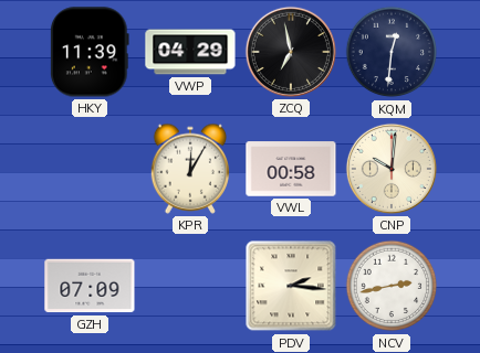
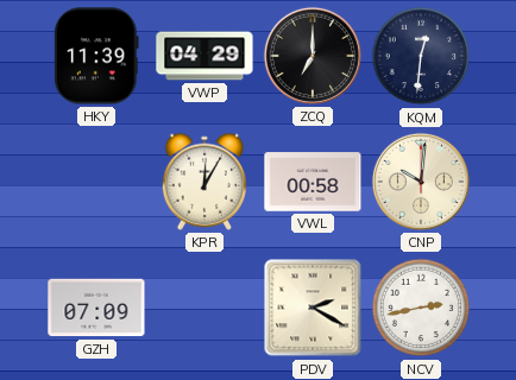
ZCQ: 6:58 -> 7:00 (313, 56)
PDV: 2:16 -> 2:20 (313, 308)
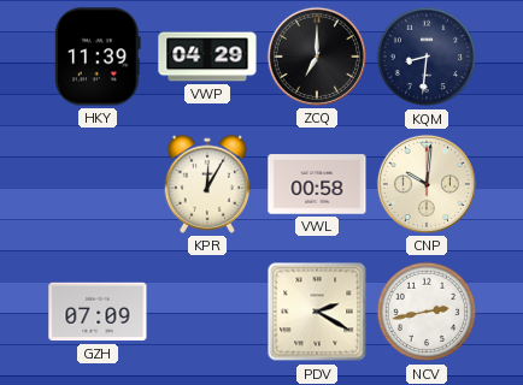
KQM: 12:31 -> 8:31 (427, 57)
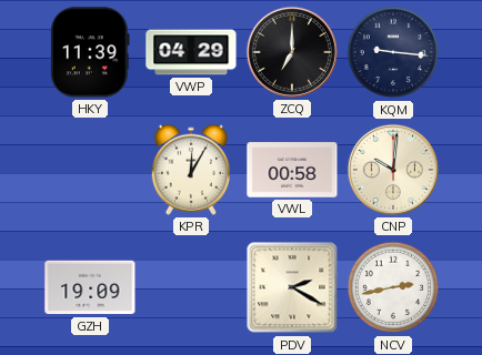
KQM: 8:31 -> 9:16 (393, 52)
GZH: 07:09 -> 19:09 (90, 287)
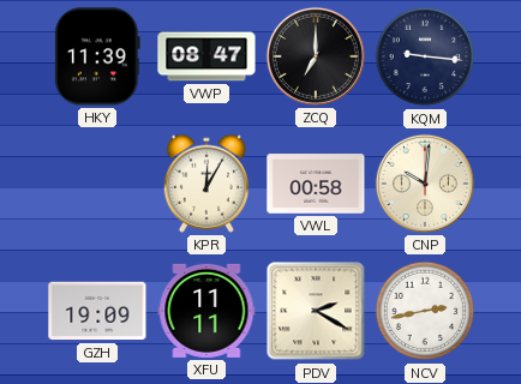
VWP: 04:29 -> 08:47 (206, 56)
XFU: none -> 11:11 (206, 311)
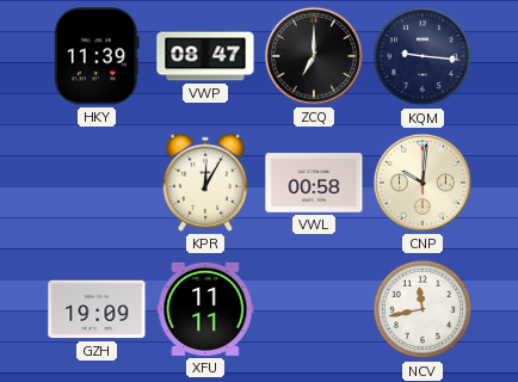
PDV: 2:20 -> none (316, 311)
NCV: 2:43 -> 11:43 (423, 309)
